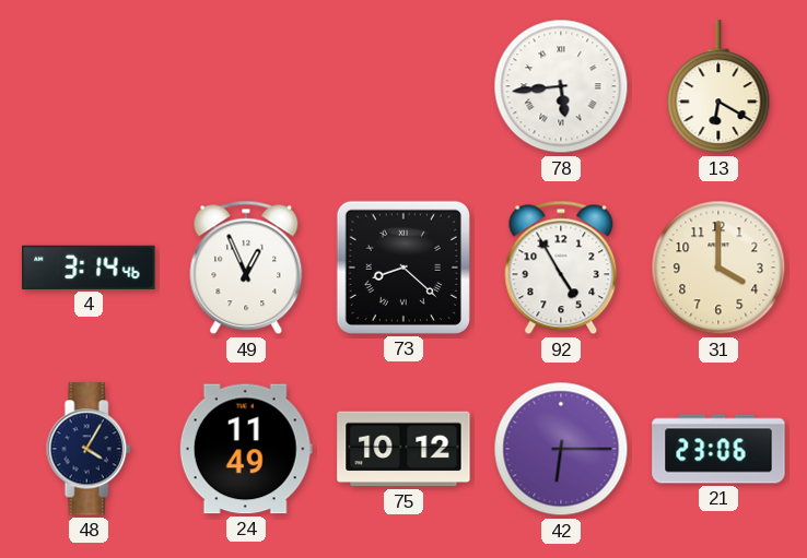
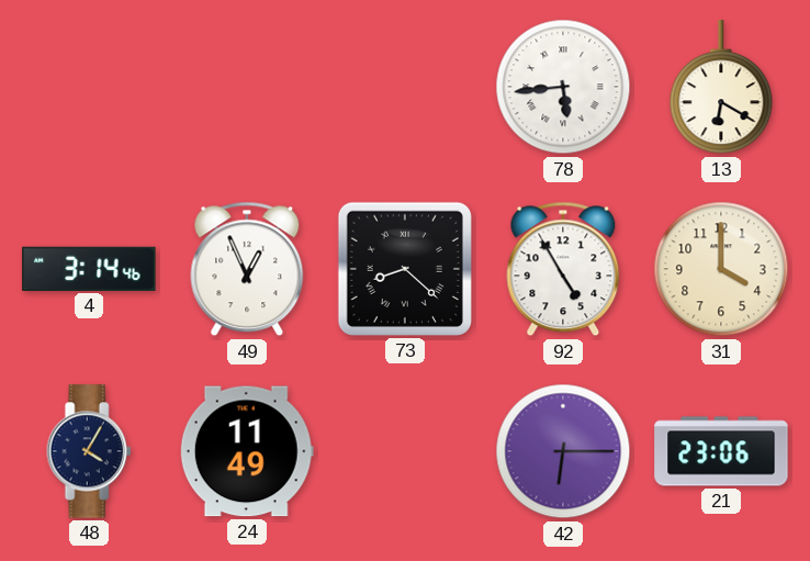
75: 10:12 -> none (403, 449)
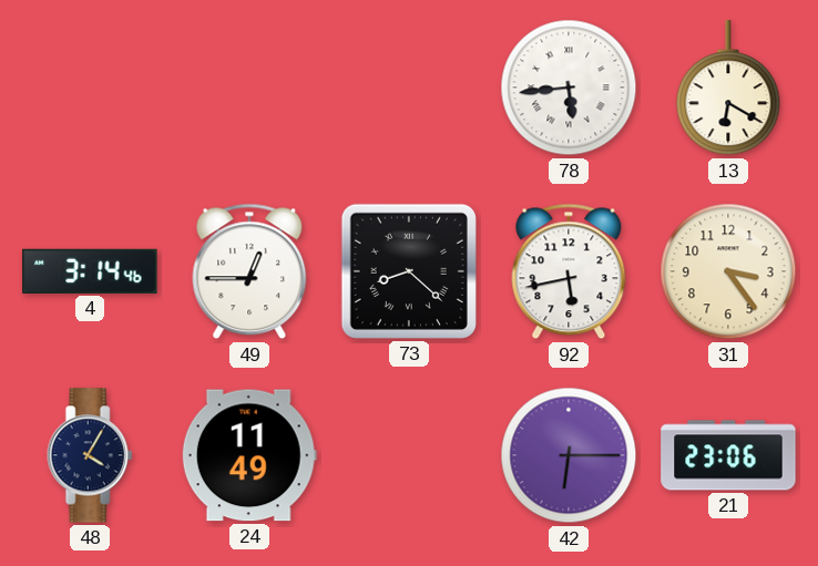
49: 12:56 -> 12:45 (249, 271)
92: 4:55 -> 5:43 (569, 271)
31: 4:00 -> 3:24 (728, 271)
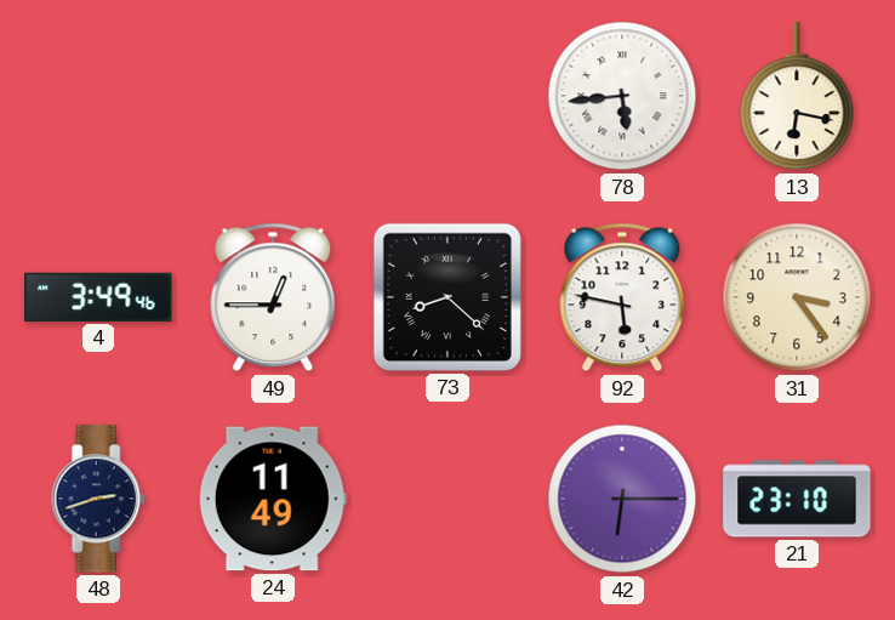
13: 6:20 -> 6:17 (797, 97)
4: 3:14 -> 3:49 (98, 297)
92: 5:43 -> 5:47 (622, 297)
48: 4:05 -> 2:42 (98, 499)
21: 23:06 -> 23:10 (797, 499)
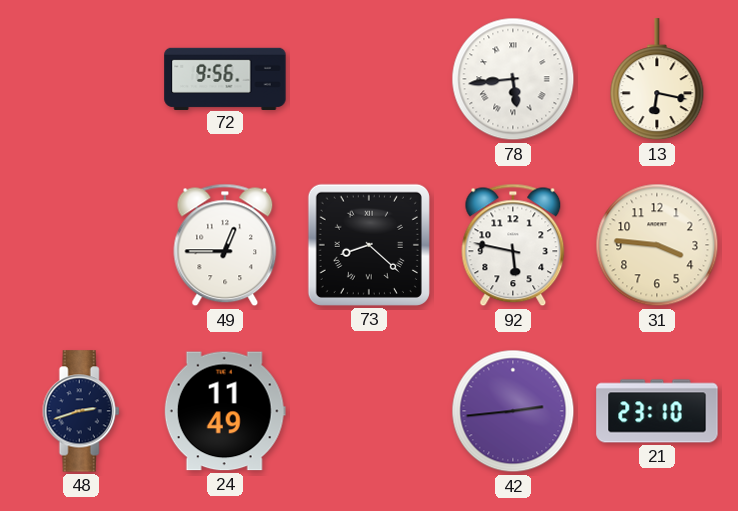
72: none -> 9:56 (225, 78)
4: 3:49 -> none (98, 297)
31: 3:24 -> 3:46 (657, 245)
42: 6:15 -> 2:44 (513, 411)
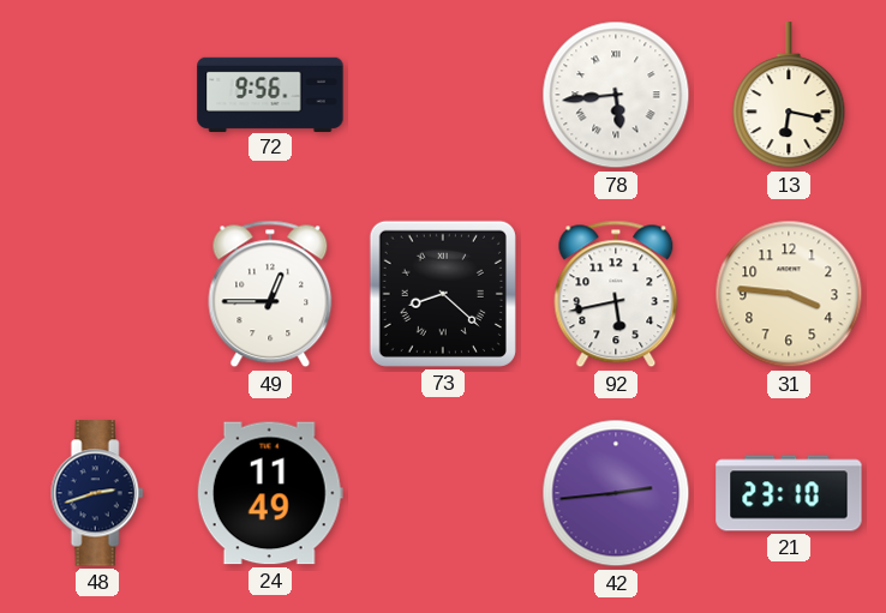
92: 5:47 -> 5:43 (616, 294)
